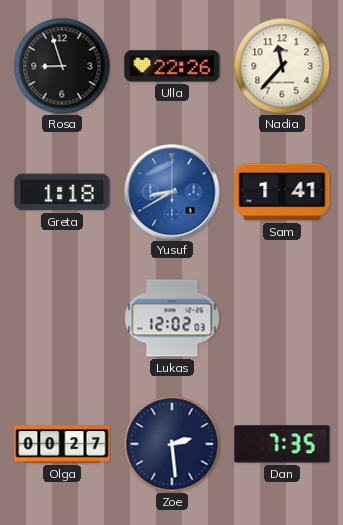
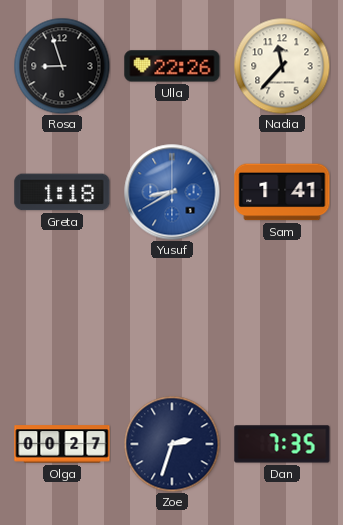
Lukas: 12:02 -> none (172, 318)
Zoe: 2:29 -> 2:33 (172, 444)
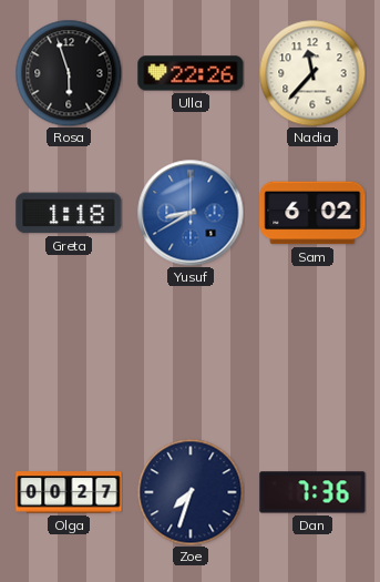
Rosa: 8:57 -> 5:57 (69, 73)
Sam: 1:41 -> 6:02 (312, 213)
Zoe: 2:33 -> 7:33 (191, 492)
Dan: 7:35 -> 7:36 (312, 492)
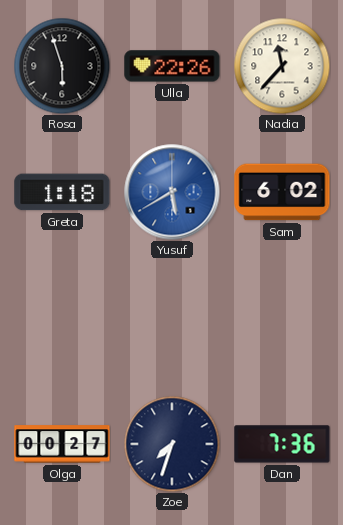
Yusuf: 8:40 -> 5:40 (172, 192)
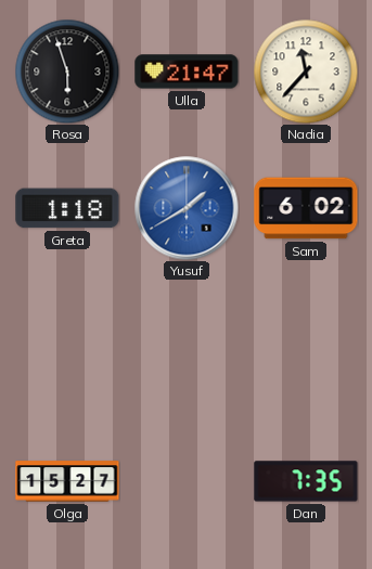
Ulla: 22:26 -> 21:47 (187, 72)
Yusuf: 5:40 -> 1:40 (187, 208)
Olga: 00:27 -> 15:27 (67, 481)
Zoe: 7:33 -> none (172, 444)
Dan: 7:36 -> 7:35 (306, 481)
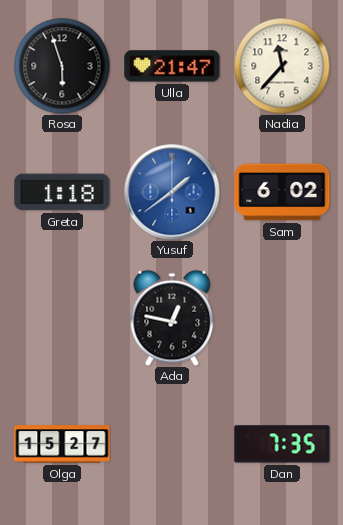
Yusuf: 1:40 -> 1:39 (172, 192)
Ada: none -> 12:47 (172, 318)
